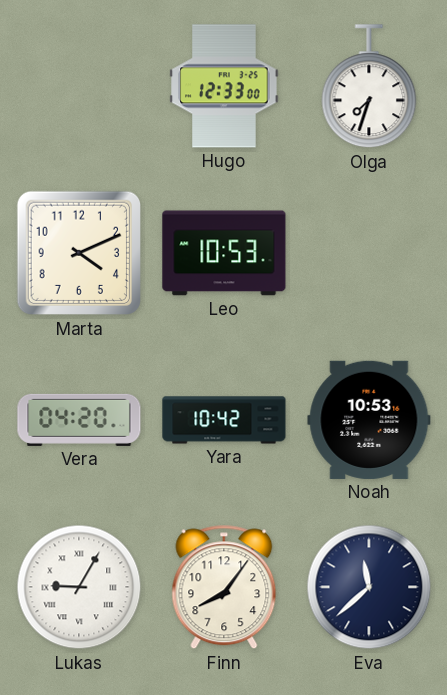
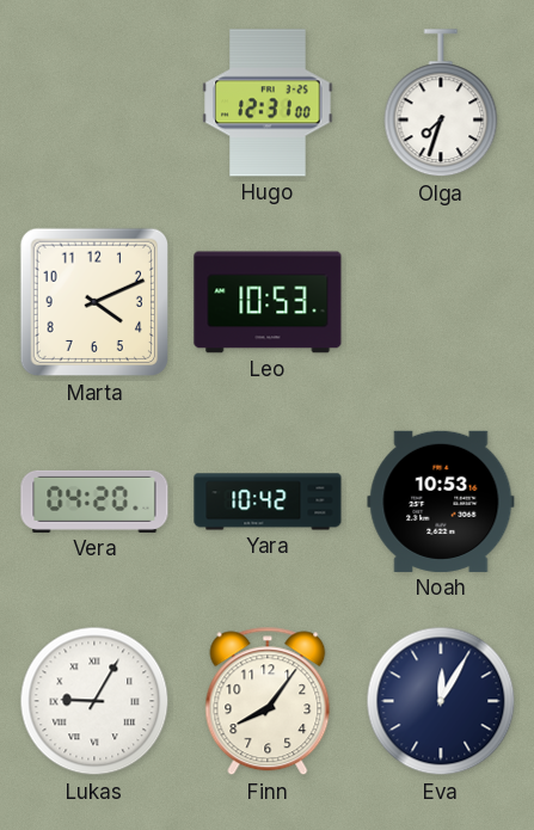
Hugo: 12:33 -> 12:31 (268, 103)
Eva: 11:38 -> 12:05 (441, 701)
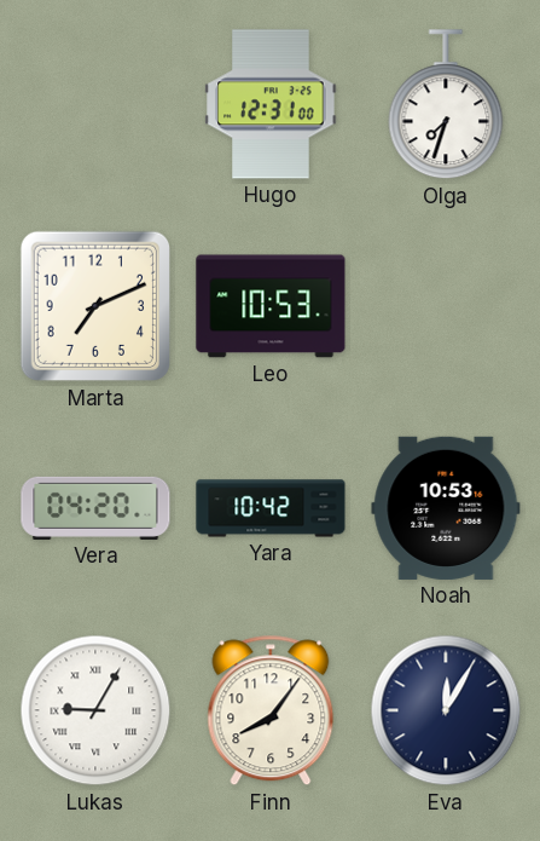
Marta: 4:11 -> 7:11 (95, 306)
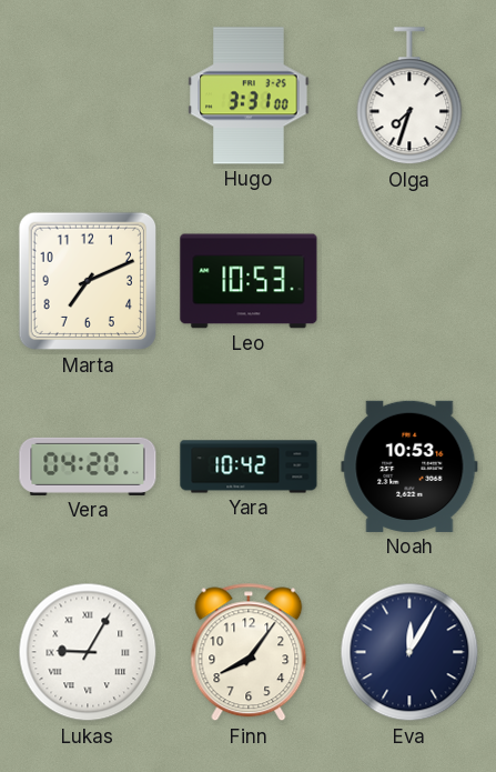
Hugo: 12:31 -> 3:31 (249, 96)
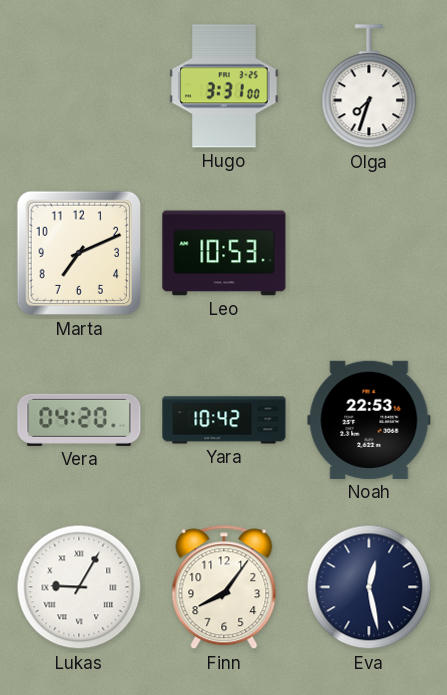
Noah: 10:53 -> 22:53 (369, 420)
Eva: 12:05 -> 12:28 (369, 587)
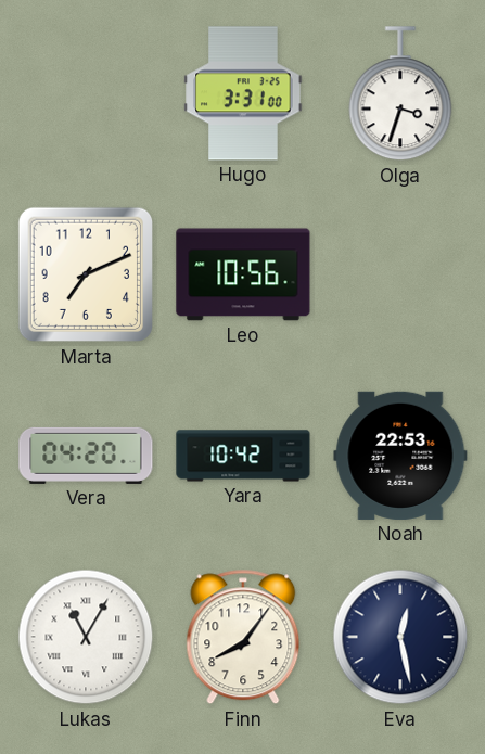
Olga: 7:33 -> 3:33 (400, 94)
Leo: 10:53 -> 10:56 (243, 274)
Lukas: 9:05 -> 11:05 (86, 637)
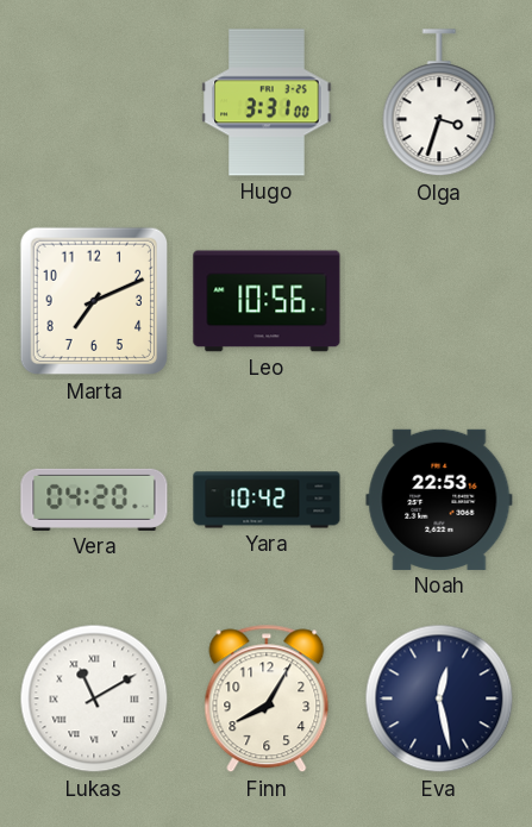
Lukas: 11:05 -> 11:10 (94, 698)
Finn: 8:06 -> 8:05 (267, 698)
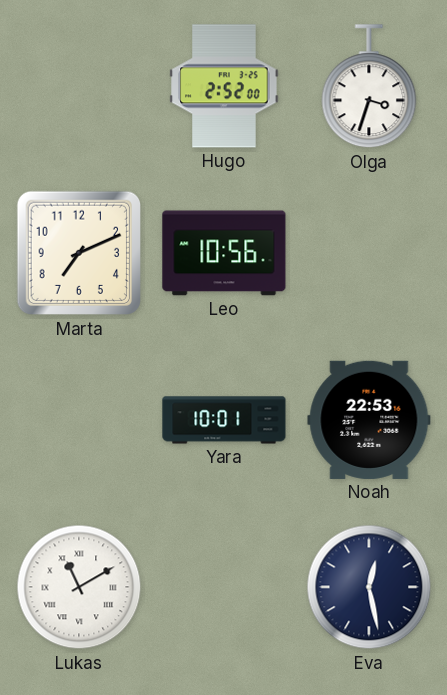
Hugo: 3:31 -> 2:52 (224, 86)
Vera: 04:20 -> none (94, 500)
Yara: 10:42 -> 10:01 (224, 420)
Finn: 8:05 -> none (267, 698)
